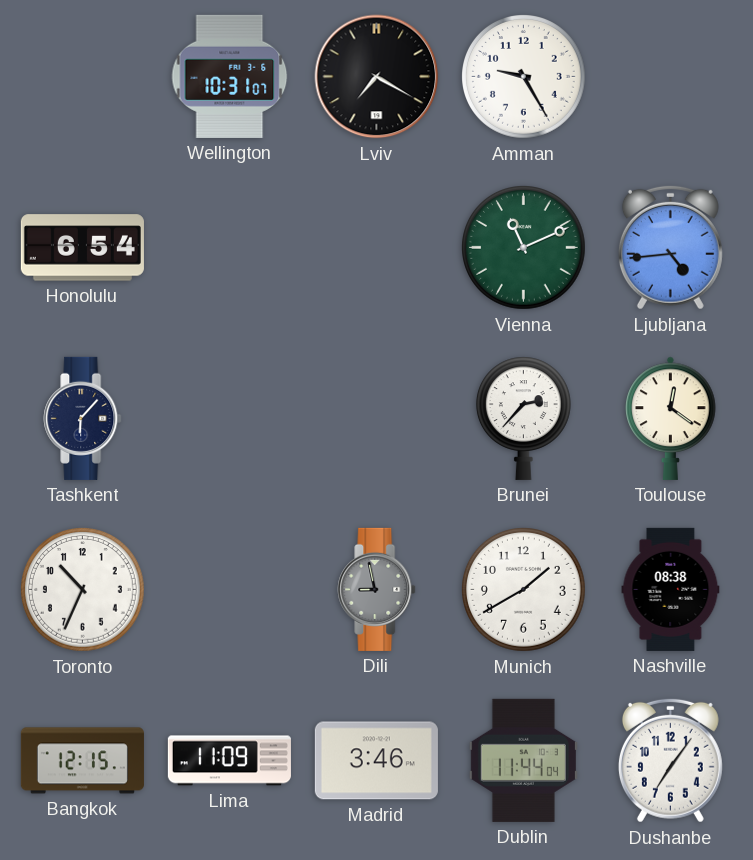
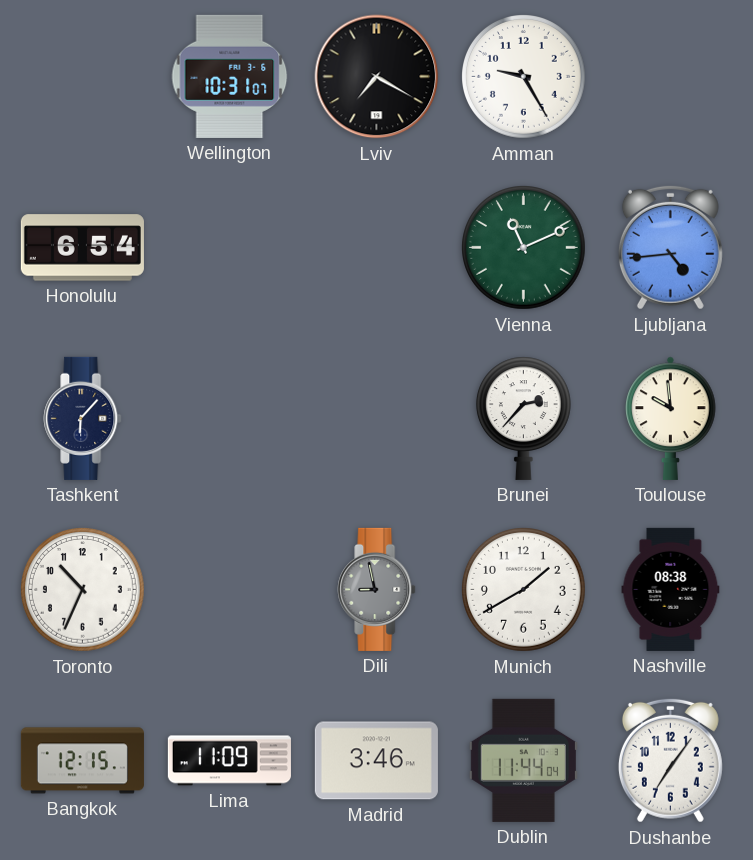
Toulouse: 12:21 -> 9:59 (671, 418)
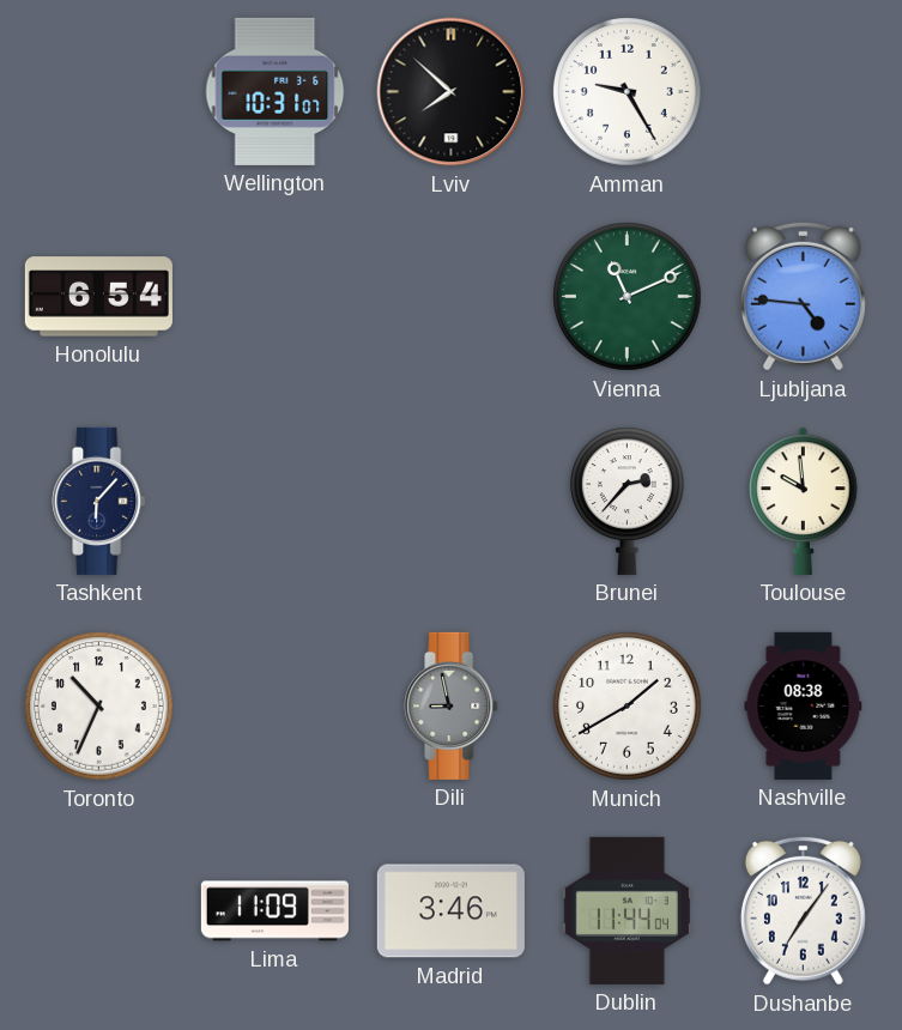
Lviv: 7:20 -> 7:52 (452, 92)
Ljubljana: 4:44 -> 4:46 (803, 296)
Bangkok: 12:15 -> none (82, 761)
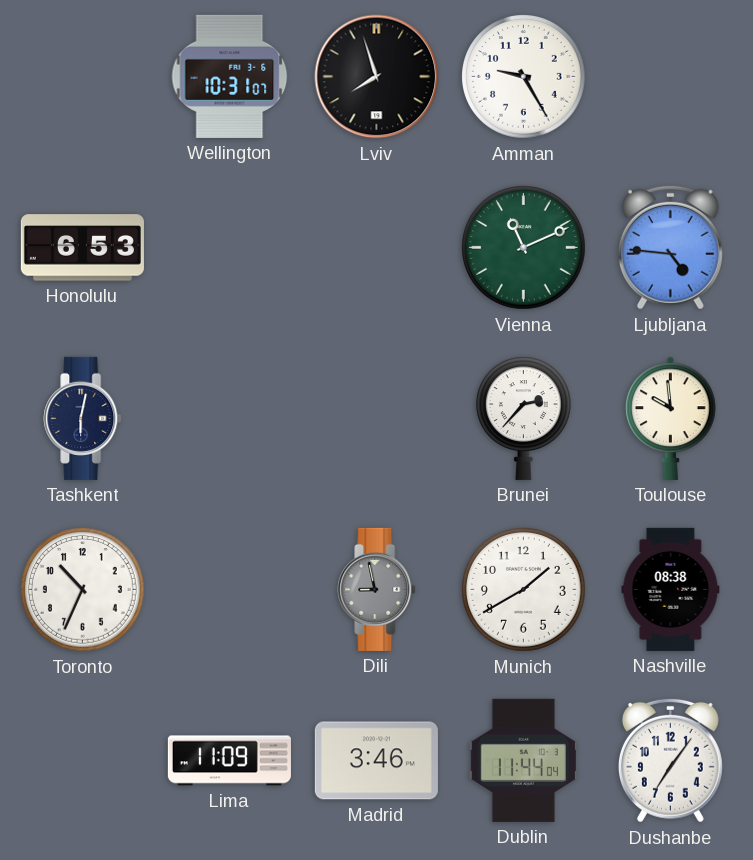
Lviv: 7:52 -> 7:57 (377, 77)
Honolulu: 6:54 -> 6:53 (82, 248)
Tashkent: 6:07 -> 6:02 (83, 418)
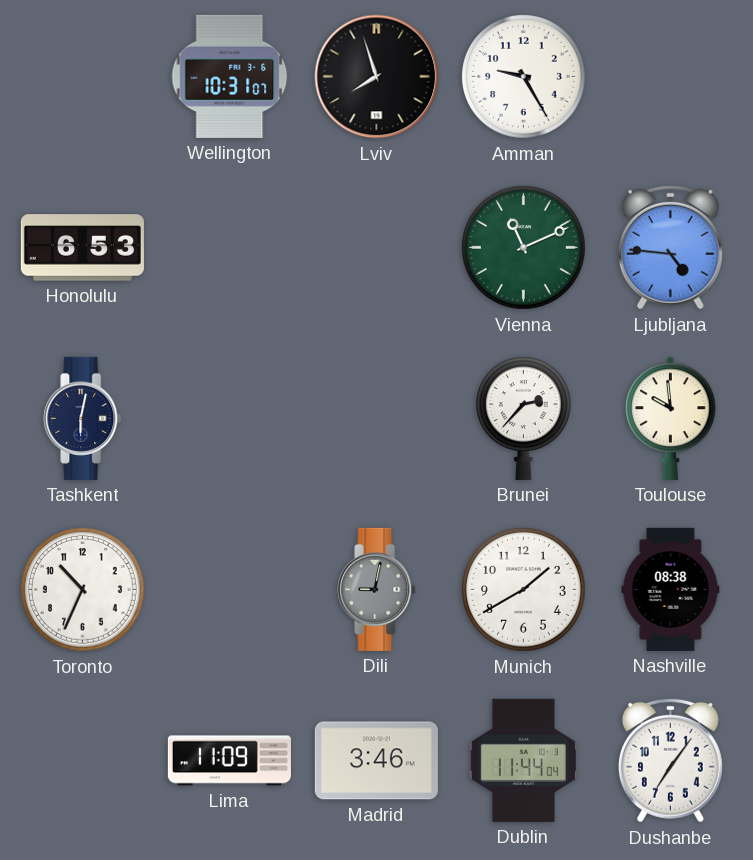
Dili: 8:58 -> 9:02 (377, 589)
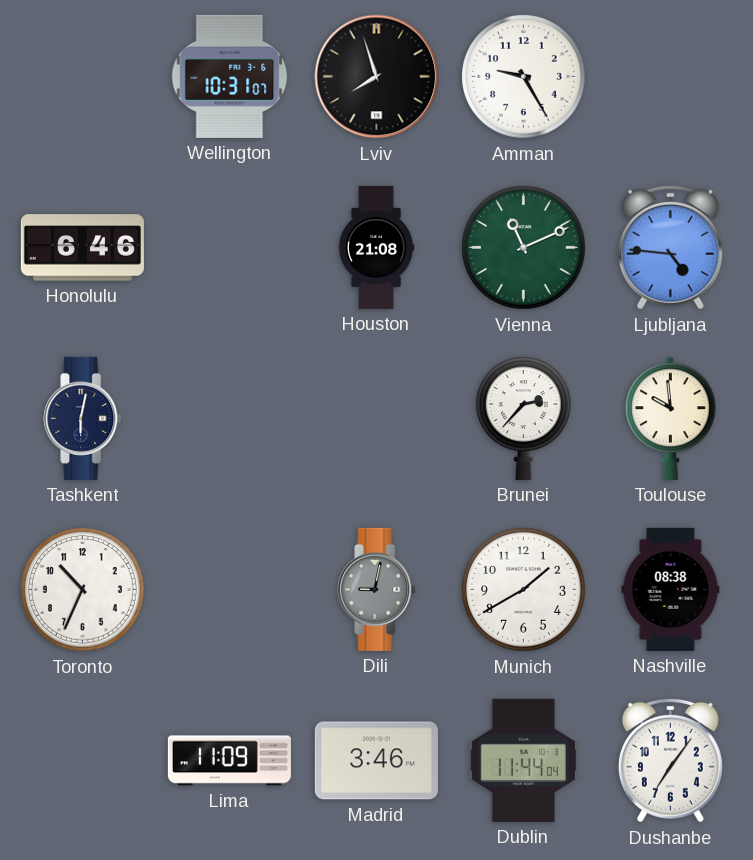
Honolulu: 6:53 -> 6:46 (82, 248)
Houston: none -> 21:08 (376, 247)
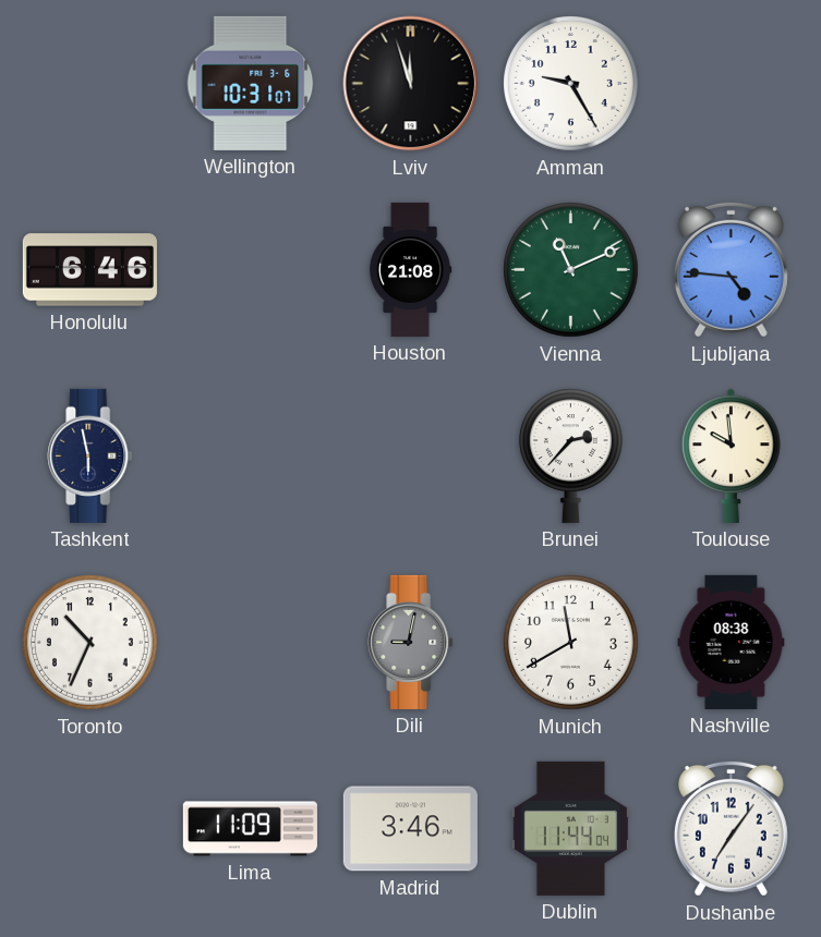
Lviv: 7:57 -> 11:57 (411, 84)
Tashkent: 6:02 -> 5:58 (90, 455)
Munich: 1:40 -> 11:40 (571, 643)
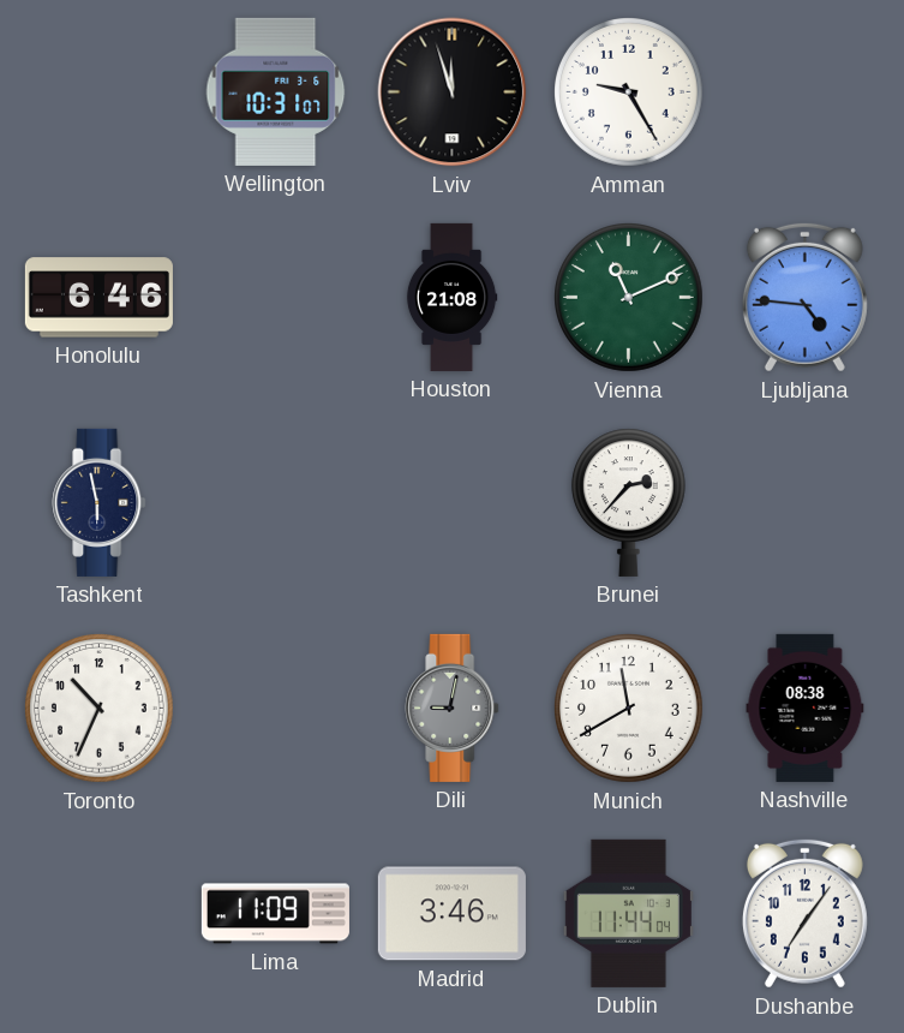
Toulouse: 9:59 -> none (732, 455)
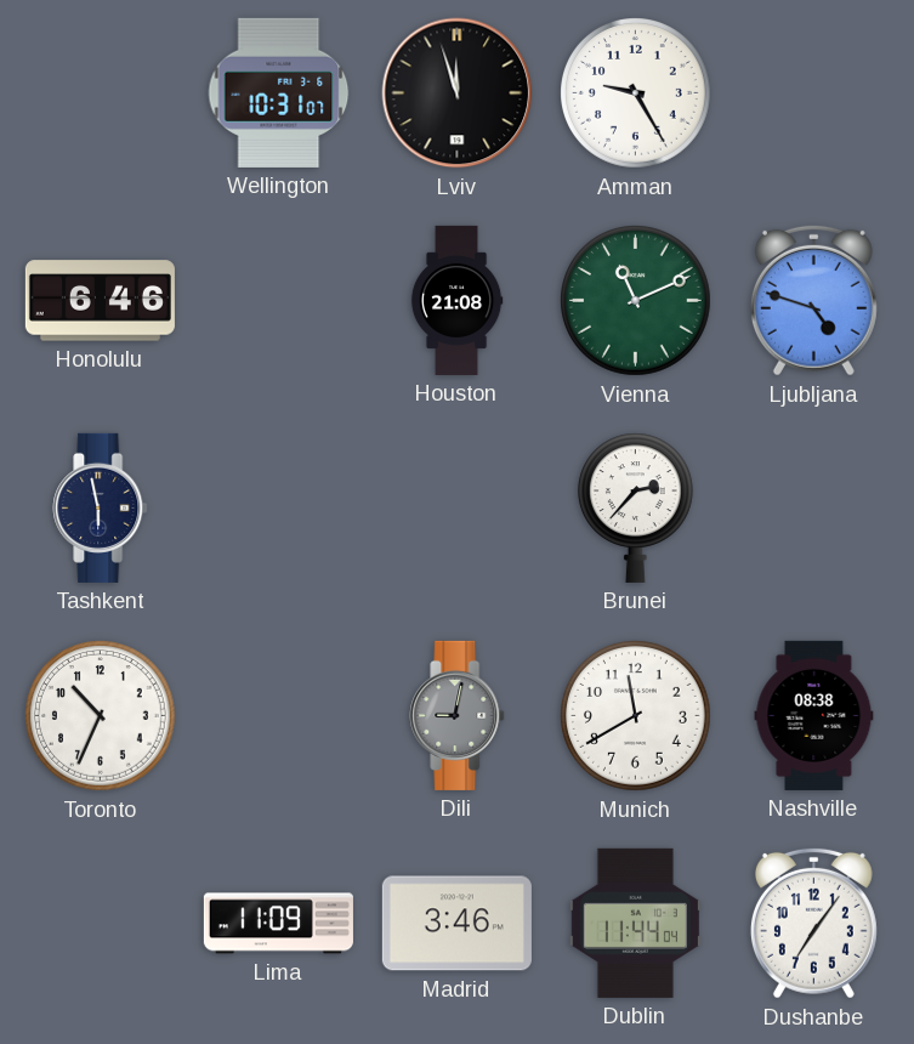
Ljubljana: 4:46 -> 4:48 (813, 300)
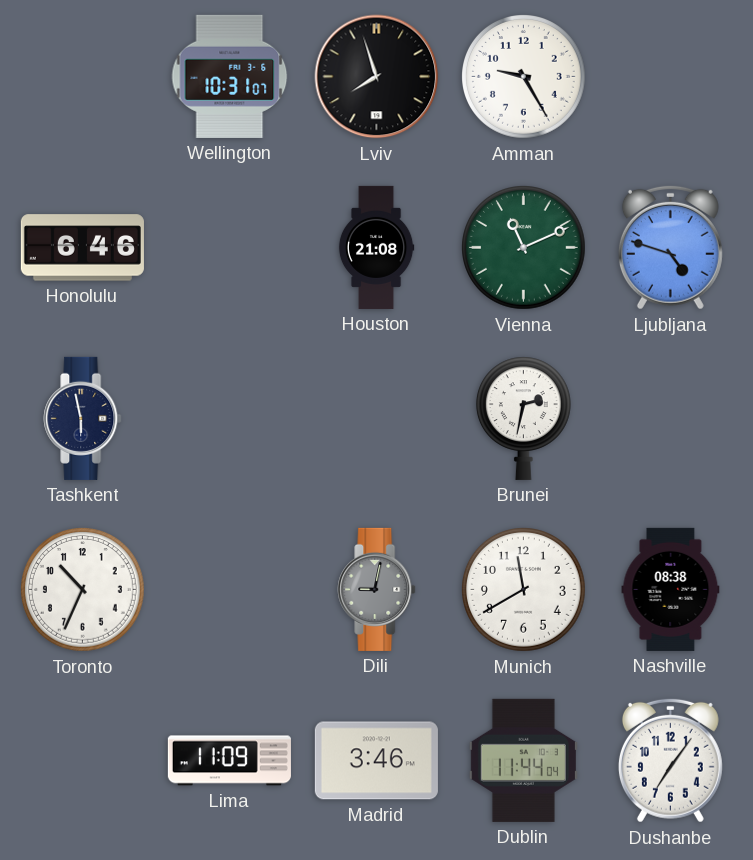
Lviv: 11:57 -> 7:57 (377, 77)
Brunei: 2:37 -> 2:32 (523, 418)
